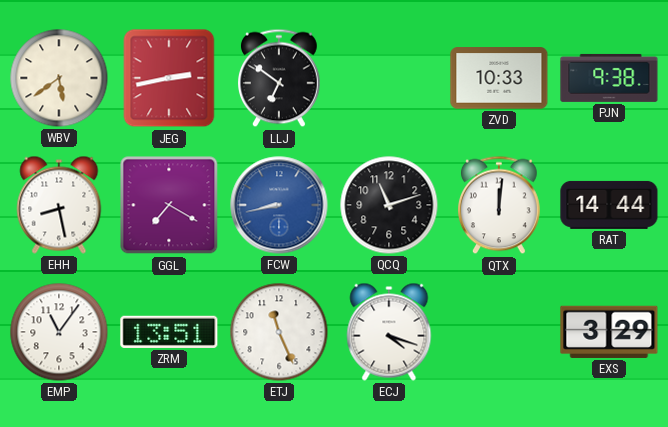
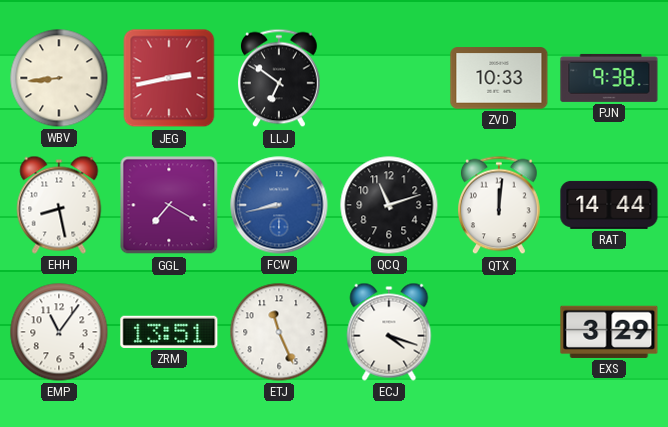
WBV: 5:39 -> 8:44 (59, 78)
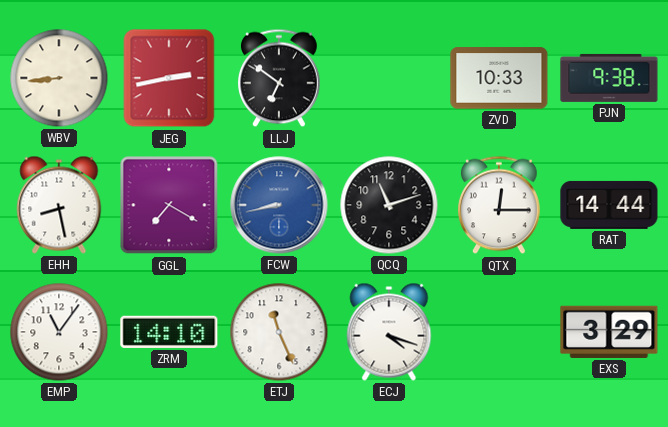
QTX: 12:01 -> 12:15 (500, 205)
ZRM: 13:51 -> 14:10 (169, 332)
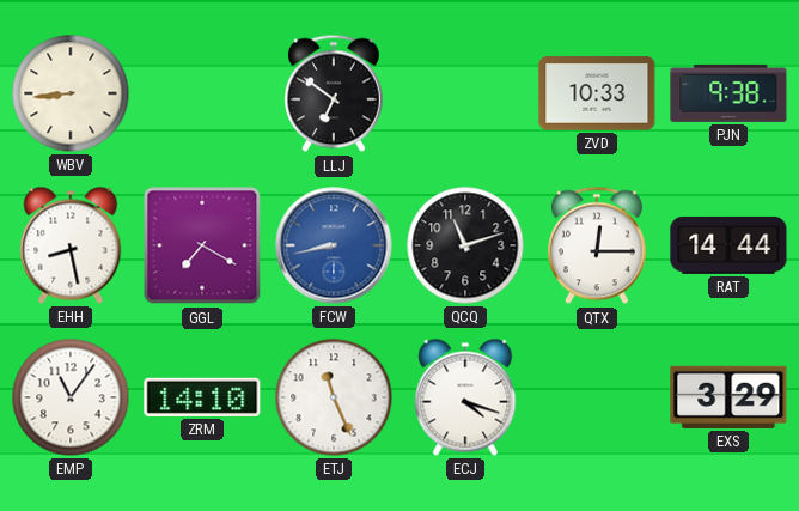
JEG: 2:43 -> none (169, 78)
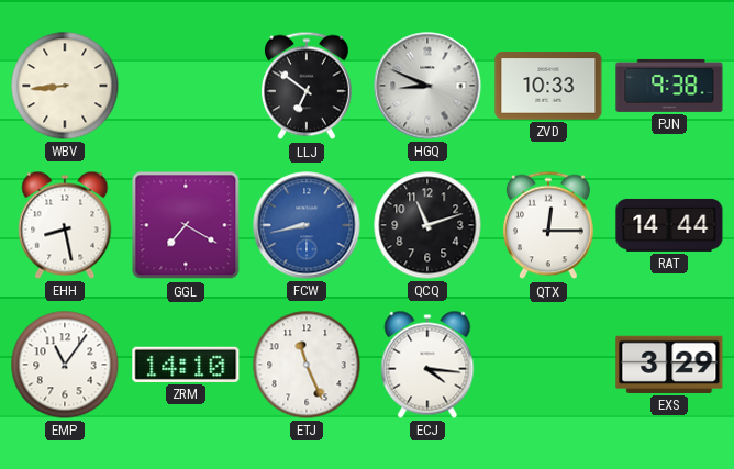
HGQ: none -> 8:49 (427, 86)
ECJ: 4:18 -> 4:16 (427, 365)
